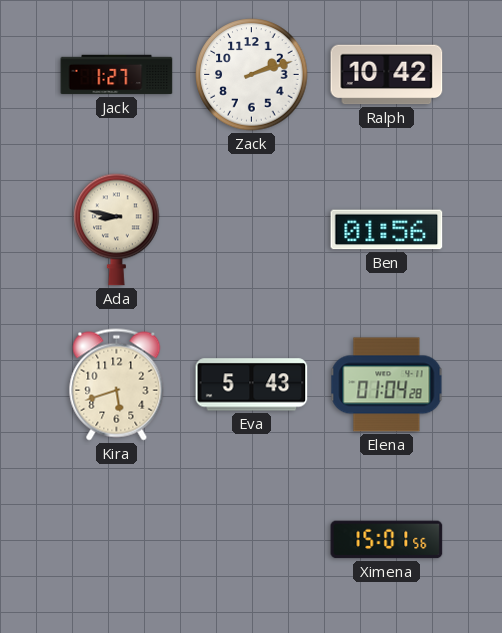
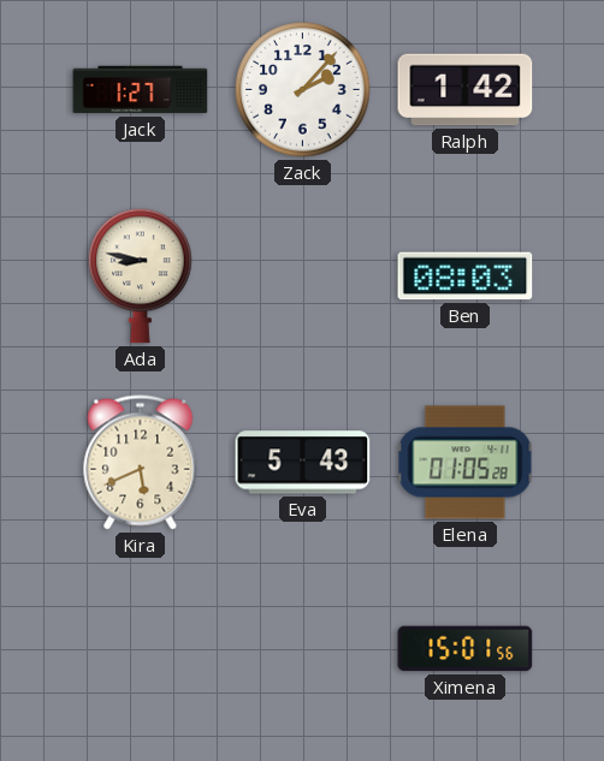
Zack: 2:12 -> 2:07 (303, 90)
Ralph: 10:42 -> 1:42 (466, 90)
Ben: 01:56 -> 08:03 (466, 277)
Kira: 5:42 -> 5:41 (141, 463)
Elena: 01:04 -> 01:05 (466, 463)
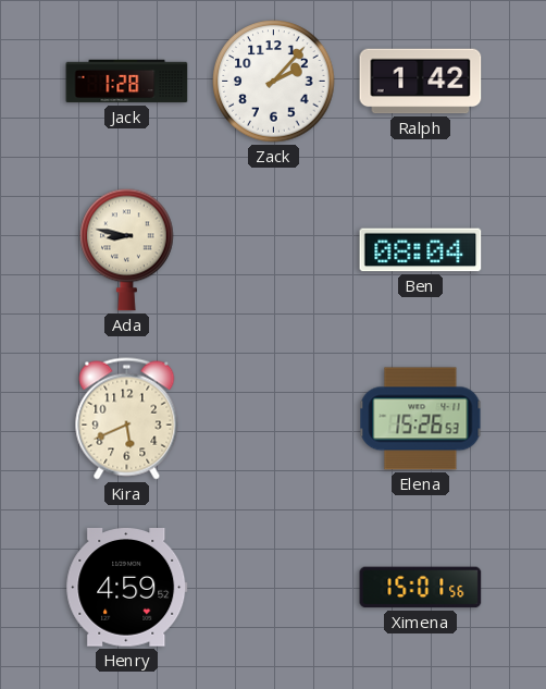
Jack: 1:27 -> 1:28 (127, 82)
Ben: 08:03 -> 08:04 (421, 250)
Eva: 5:43 -> none (303, 463)
Elena: 01:05 -> 15:26 (421, 419)
Henry: none -> 4:59 (127, 588)
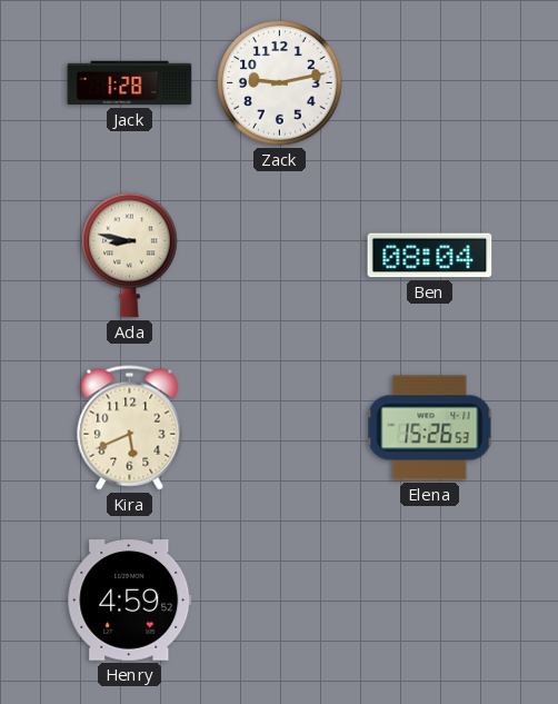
Zack: 2:07 -> 9:13 (280, 83)
Ralph: 1:42 -> none (421, 82)
Ximena: 15:01 -> none (421, 588)
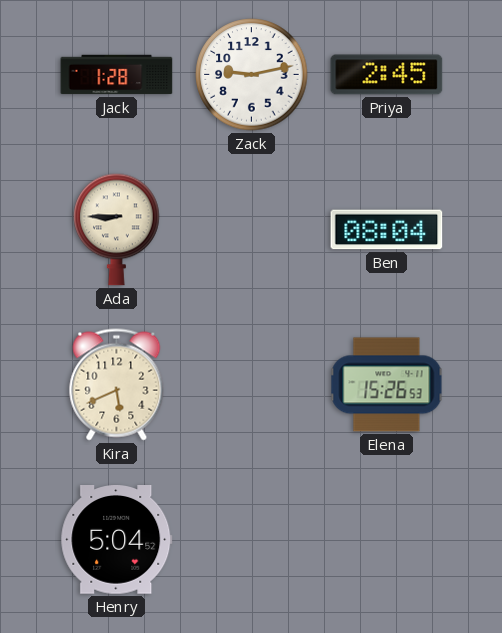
Priya: none -> 2:45 (387, 75)
Ada: 8:47 -> 8:45 (117, 229)
Henry: 4:59 -> 5:04 (117, 540)
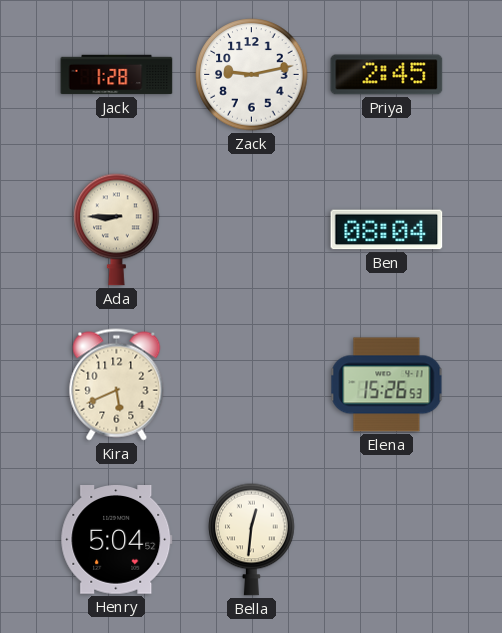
Bella: none -> 12:31 (252, 539)
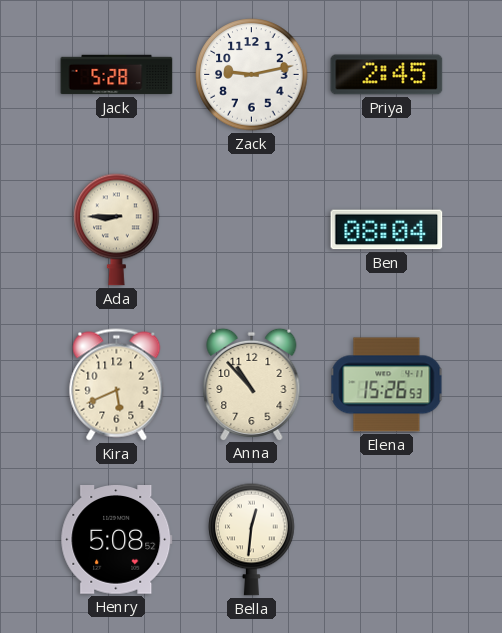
Jack: 1:28 -> 5:28 (117, 75)
Anna: none -> 10:53 (252, 384)
Henry: 5:04 -> 5:08 (117, 540)
